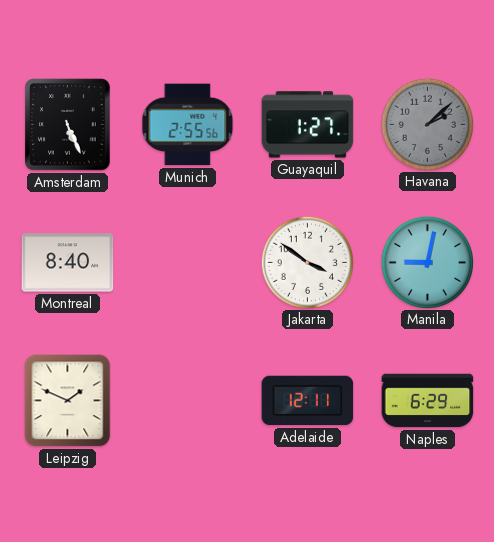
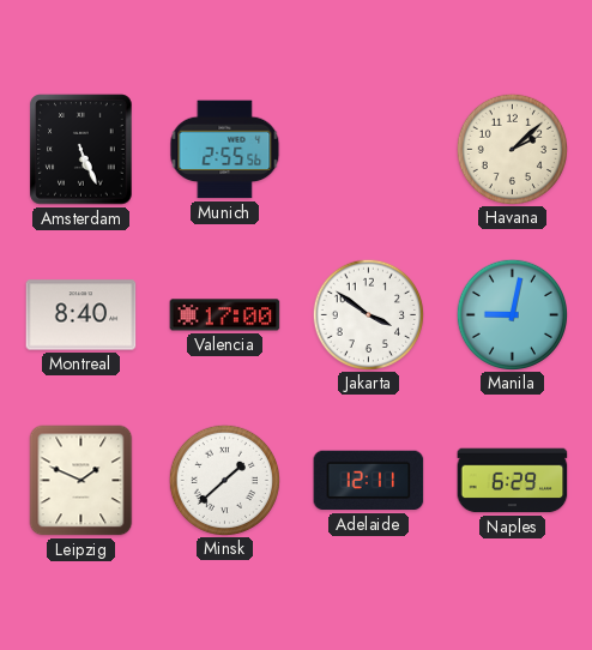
Guayaquil: 1:27 -> none (308, 125)
Havana dial: grey -> cream (512, 149)
Valencia: none -> 17:00 (225, 315)
Minsk: none -> 1:38 (224, 480)
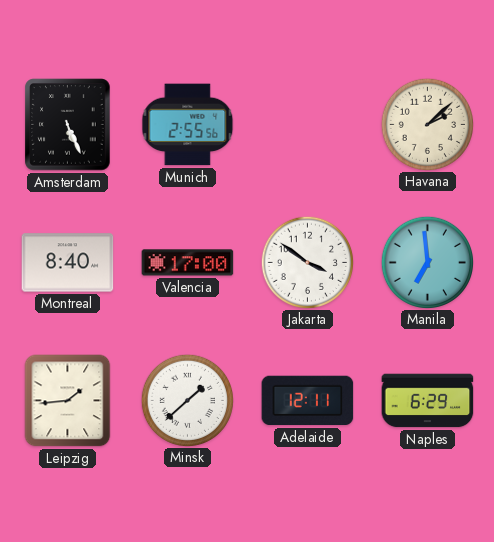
Manila: 9:02 -> 6:59 (427, 262)
Leipzig: 1:49 -> 1:44 (68, 401)
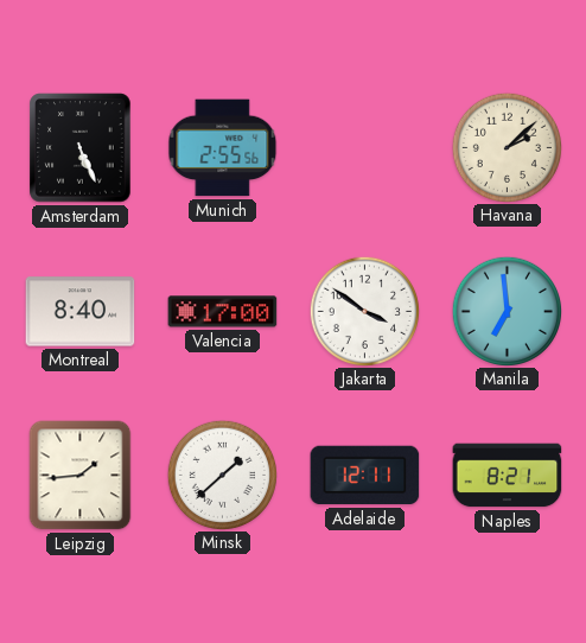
Naples: 6:29 -> 8:21 (508, 476)
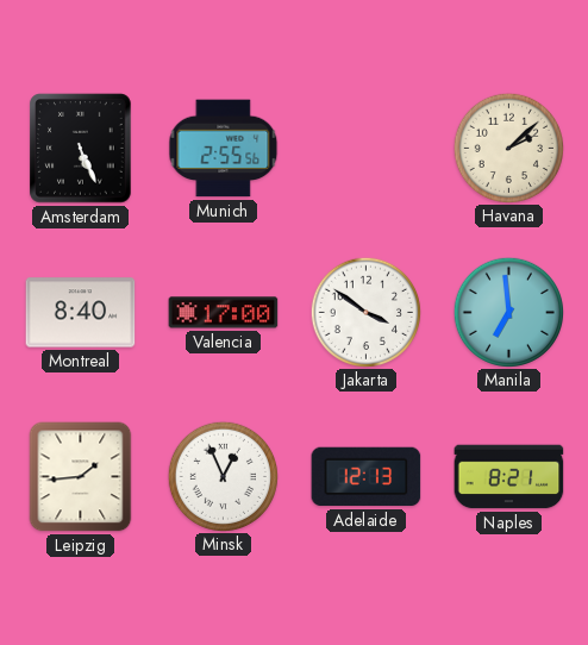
Minsk: 1:38 -> 12:56 (223, 476)
Adelaide: 12:11 -> 12:13 (367, 477)
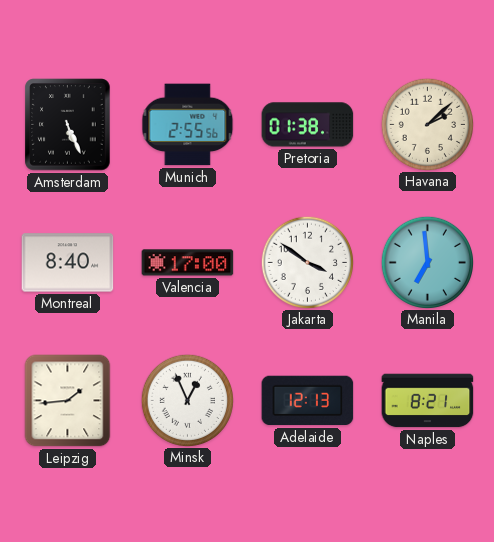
Pretoria: none -> 01:38 (308, 125)
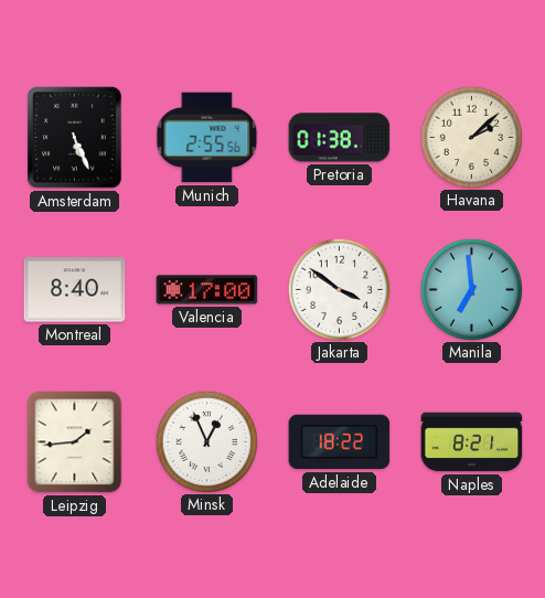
Adelaide: 12:13 -> 18:22 (340, 442)
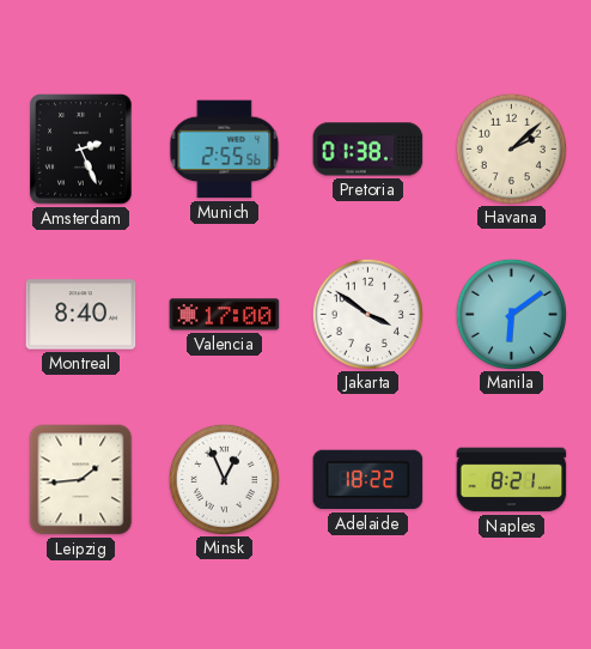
Amsterdam: 5:26 -> 2:26 (81, 150)
Manila: 6:59 -> 6:09 (511, 314)
